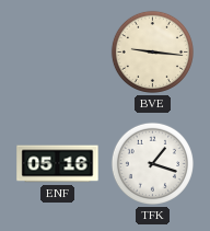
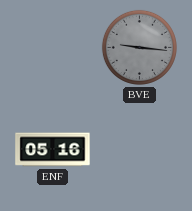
BVE dial: cream -> grey (139, 47)
TFK: 1:18 -> none (152, 163)
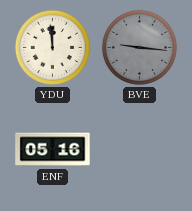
YDU: none -> 11:59 (52, 47)
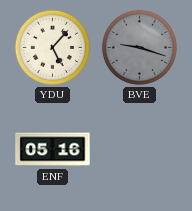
YDU: 11:59 -> 5:07 (52, 47)
BVE: 9:16 -> 9:18 (139, 47)
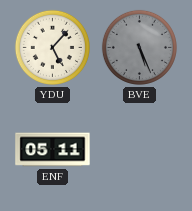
BVE: 9:18 -> 5:26 (139, 47)
ENF: 05:16 -> 05:11 (53, 150)
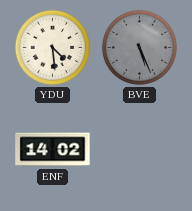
YDU: 5:07 -> 4:29 (52, 47)
ENF: 05:11 -> 14:02 (53, 150)
